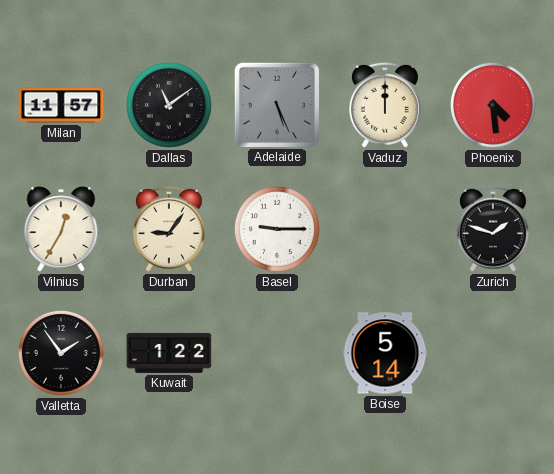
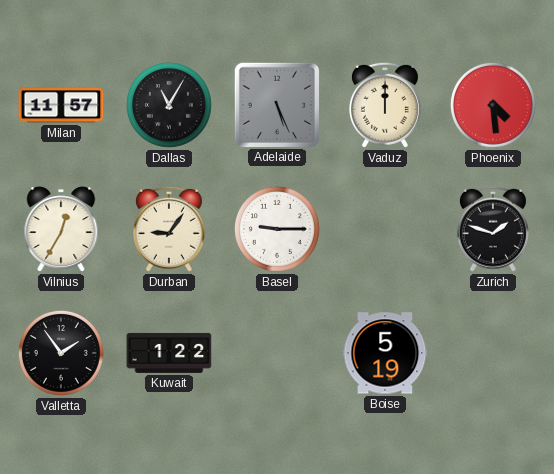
Dallas: 11:09 -> 11:05 (169, 105)
Boise: 5:14 -> 5:19 (385, 353)
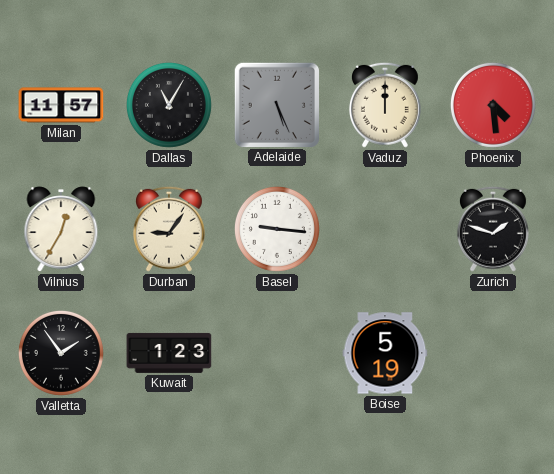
Basel: 9:15 -> 9:16 (277, 229)
Kuwait: 1:22 -> 1:23 (169, 353)
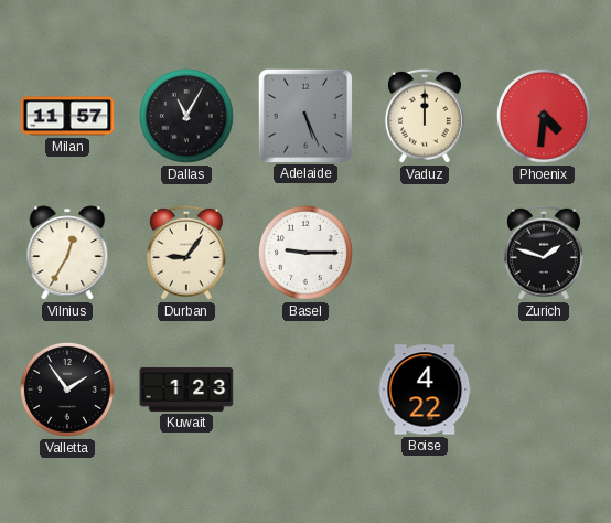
Phoenix: 4:29 -> 4:31 (544, 116)
Basel: 9:16 -> 9:15 (305, 253)
Boise: 5:19 -> 4:22 (425, 389)
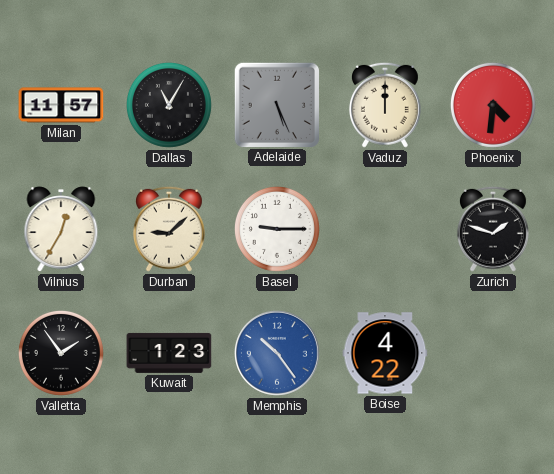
Durban: 9:06 -> 9:08 (169, 229)
Memphis: none -> 10:24 (278, 354)
